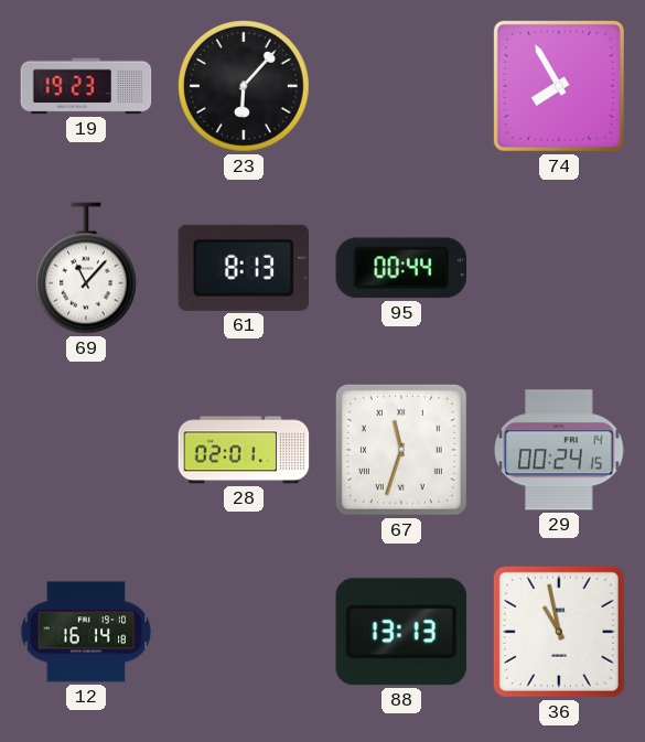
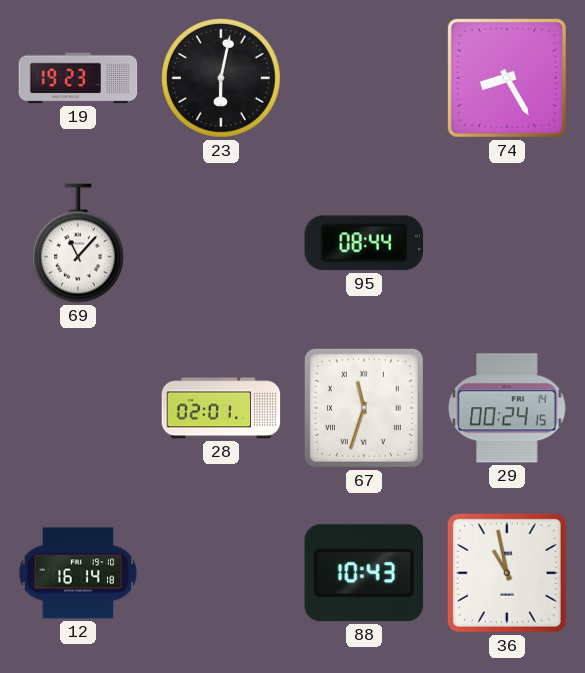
23: 6:07 -> 6:02 (221, 78)
74: 7:55 -> 8:25 (507, 78)
61: 8:13 -> none (243, 268)
95: 00:44 -> 08:44 (363, 243)
88: 13:13 -> 10:43 (364, 573)
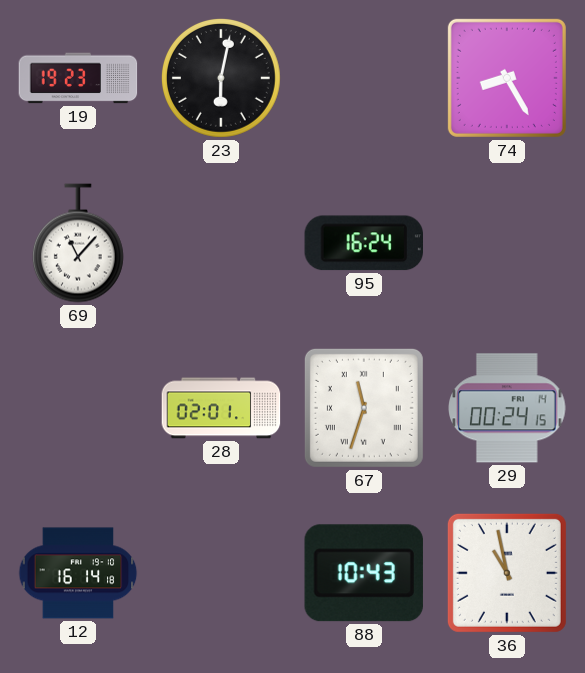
95: 08:44 -> 16:24 (363, 243)
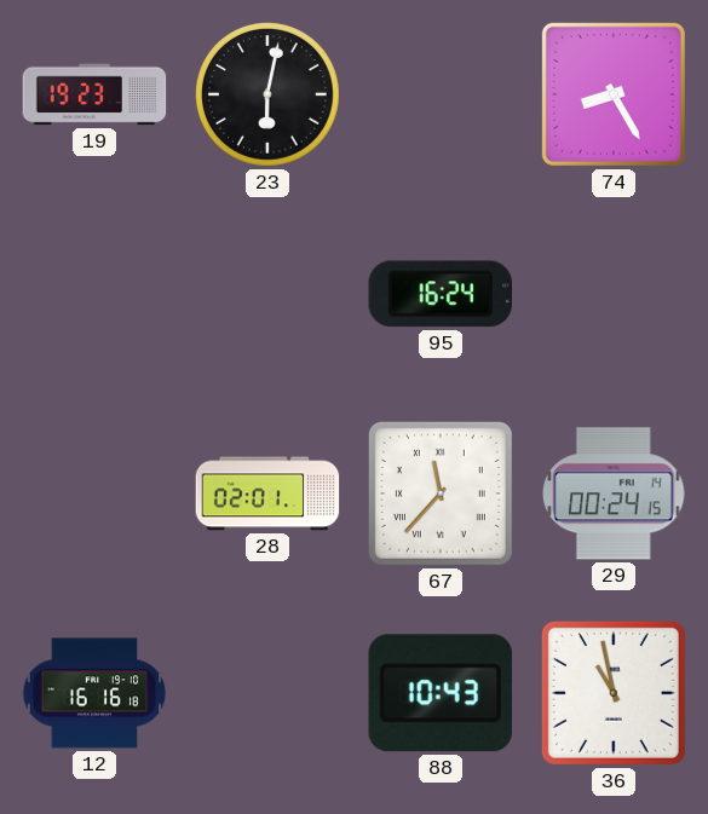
69: 11:07 -> none (78, 243)
67: 11:33 -> 11:37 (441, 493)
12: 16:14 -> 16:16 (94, 693)
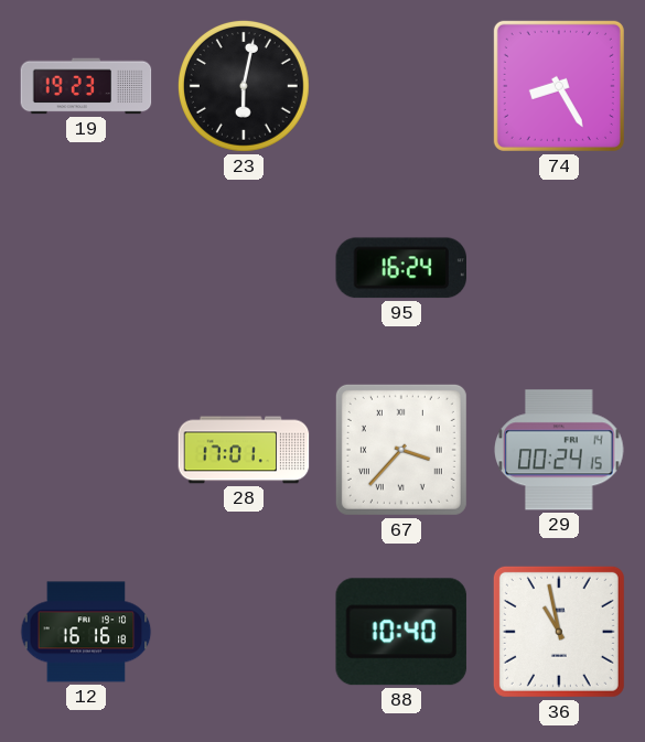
28: 02:01 -> 17:01 (244, 450)
67: 11:37 -> 3:37 (401, 450)
88: 10:43 -> 10:40 (401, 632)
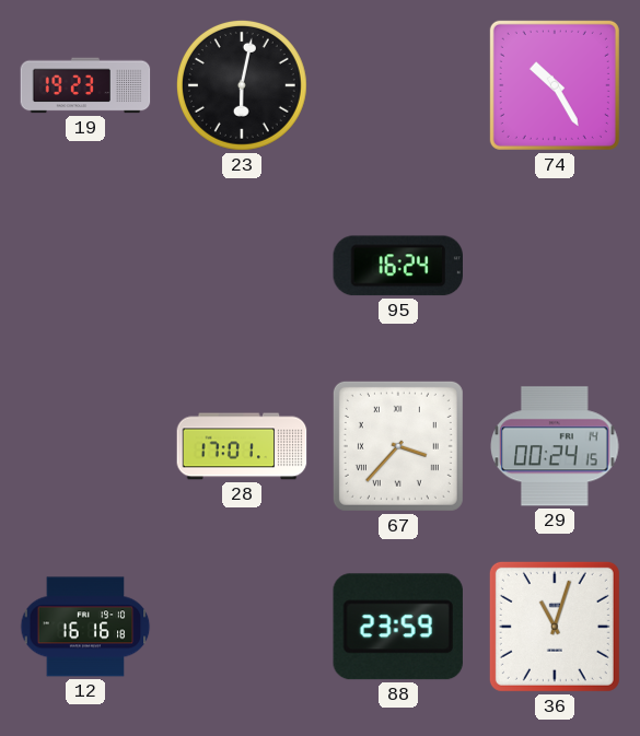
74: 8:25 -> 10:25 (555, 85)
88: 10:40 -> 23:59 (398, 627)
36: 10:58 -> 11:03 (555, 627)
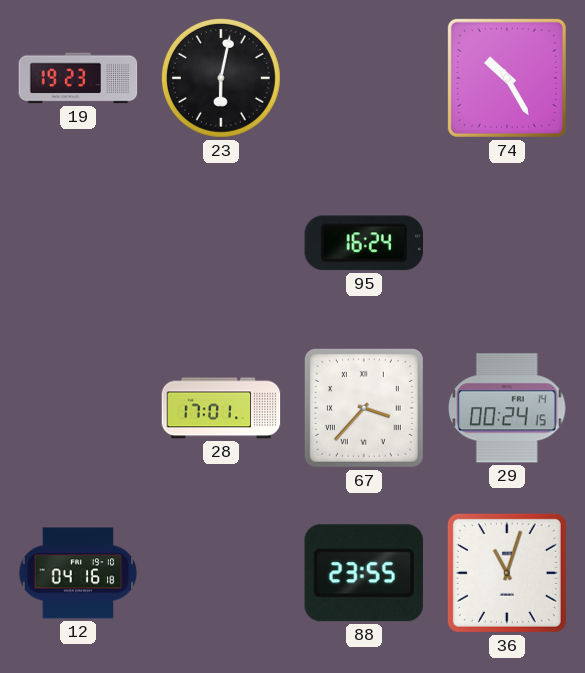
12: 16:16 -> 04:16 (78, 573)
88: 23:59 -> 23:55 (364, 573)
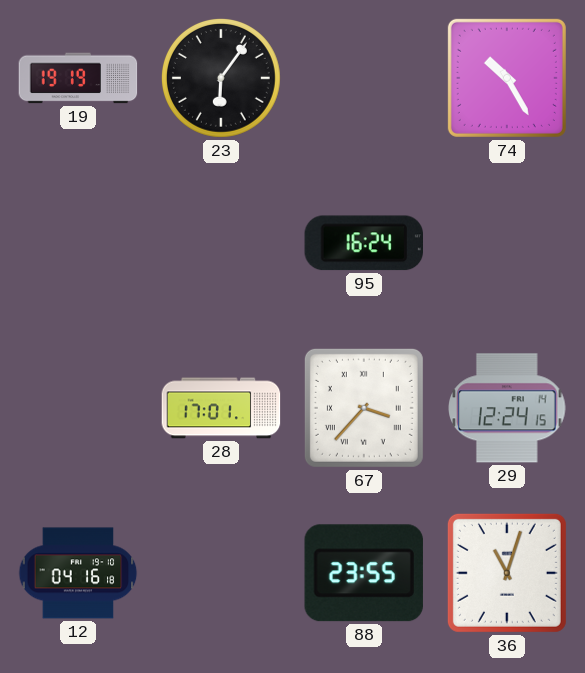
19: 19:23 -> 19:19 (78, 78)
23: 6:02 -> 6:06 (221, 78)
29: 00:24 -> 12:24 (507, 408)
